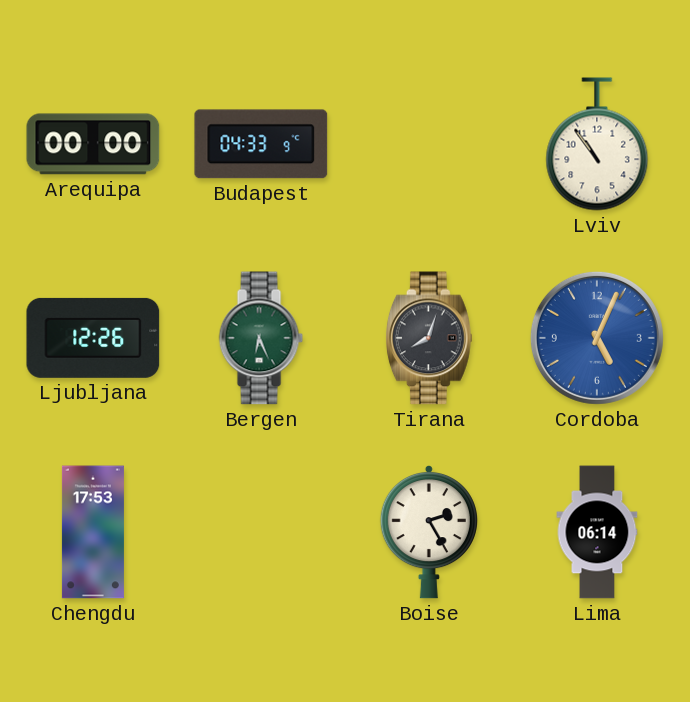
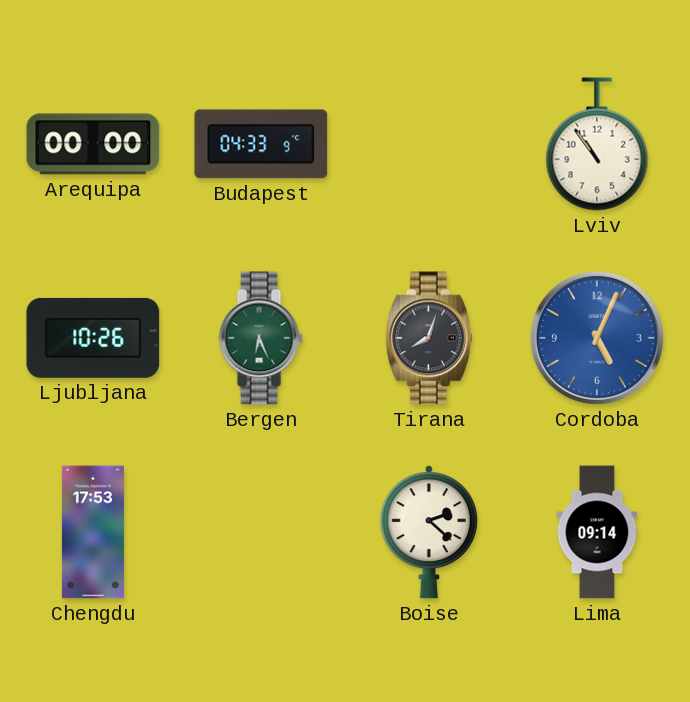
Ljubljana: 12:26 -> 10:26 (93, 338)
Boise: 2:25 -> 2:22 (429, 532)
Lima: 06:14 -> 09:14 (597, 532)
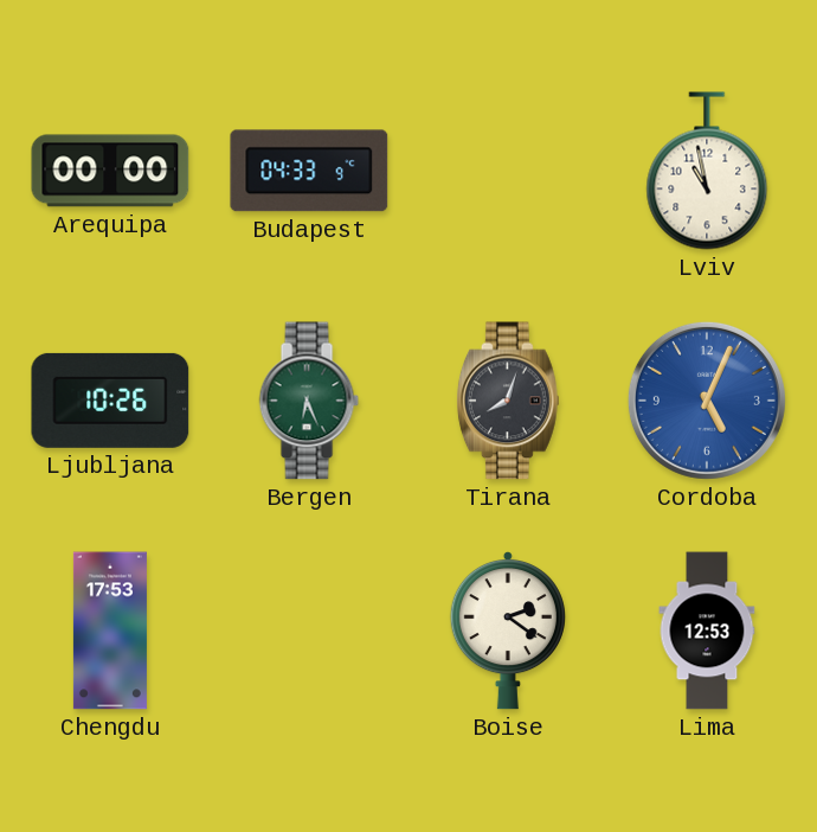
Lviv: 10:54 -> 10:58 (707, 171)
Boise: 2:22 -> 2:21 (508, 631)
Lima: 09:14 -> 12:53 (707, 631)
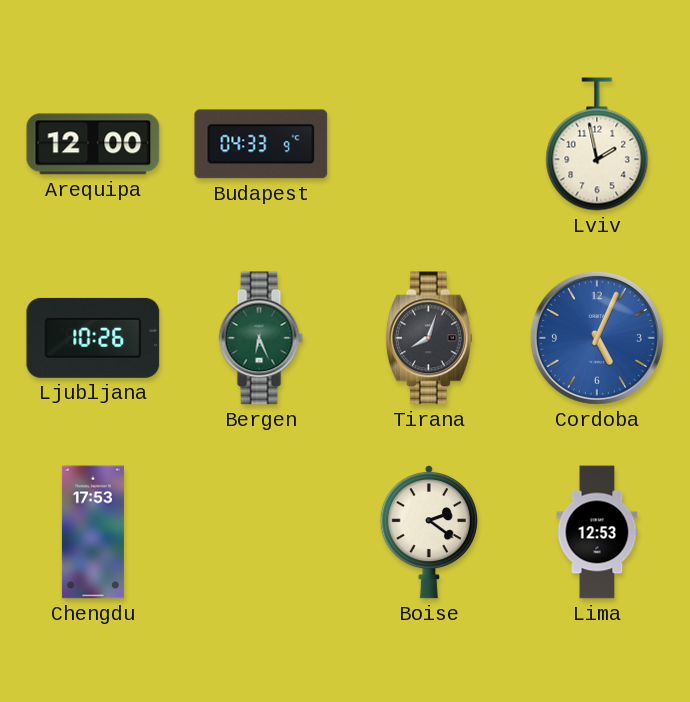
Arequipa: 00:00 -> 12:00 (93, 144)
Lviv: 10:58 -> 1:58 (597, 144)
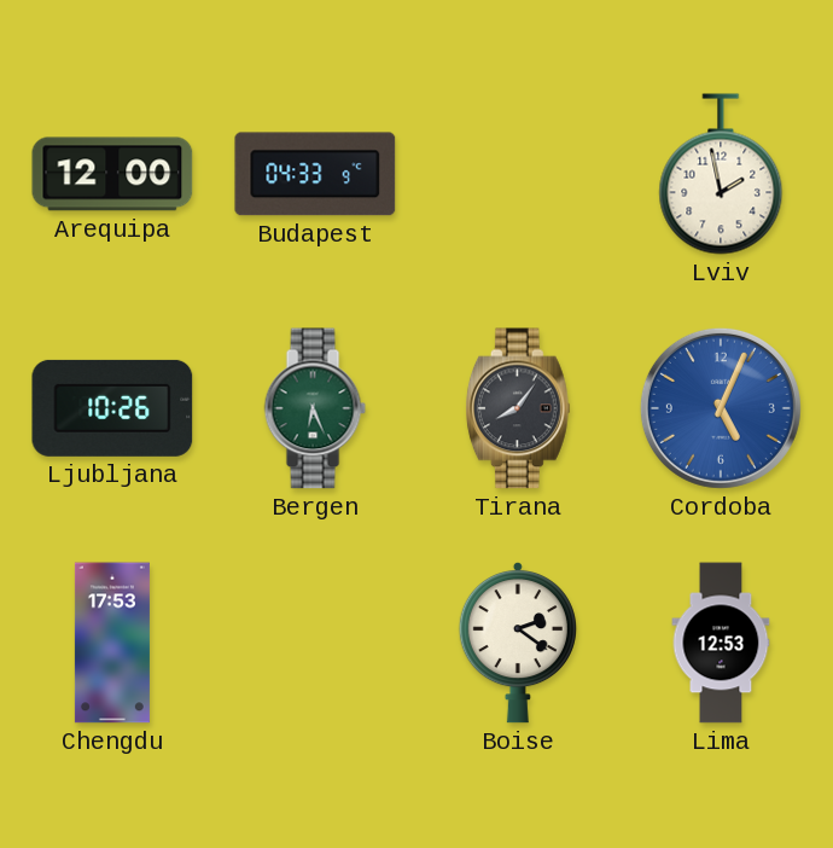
Tirana: 8:03 -> 8:06 (518, 408)
